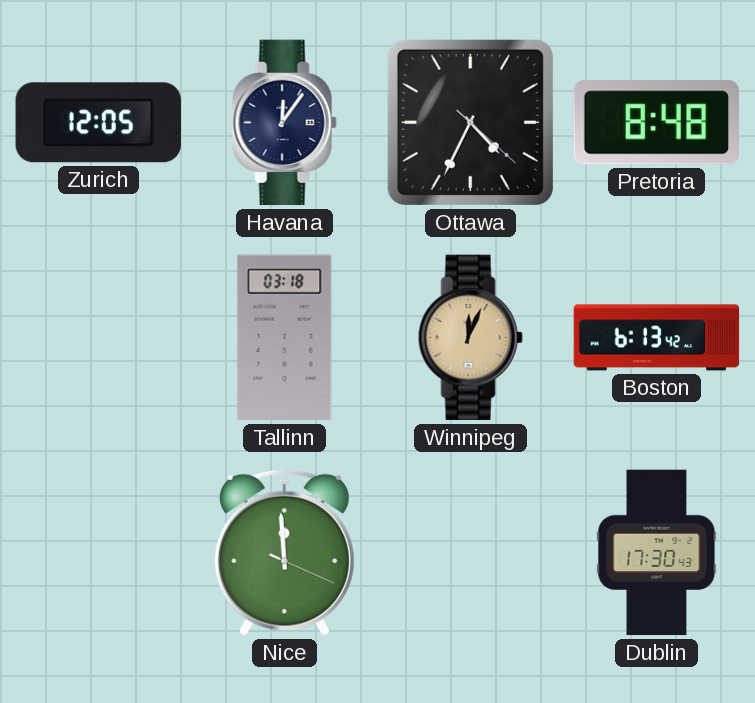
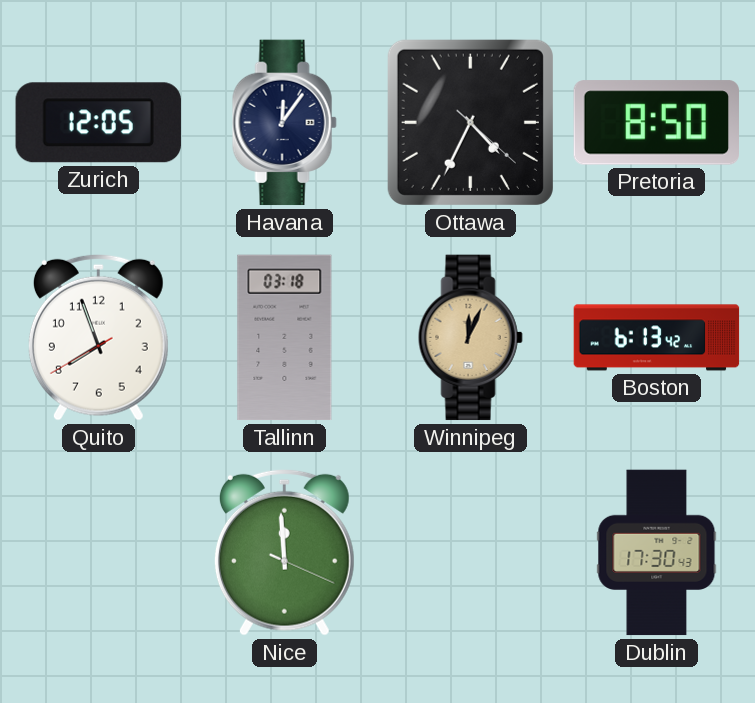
Pretoria: 8:48 -> 8:50 (657, 123)
Quito: none -> 7:56 (98, 337)
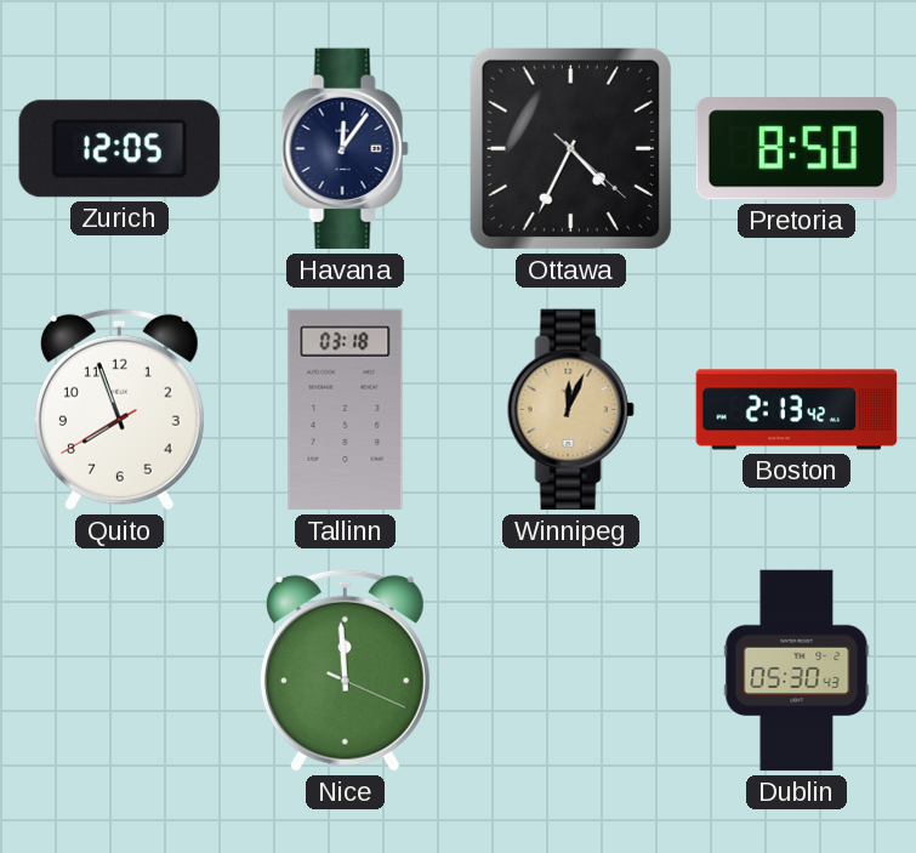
Boston: 6:13 -> 2:13 (797, 410)
Dublin: 17:30 -> 05:30 (797, 671)
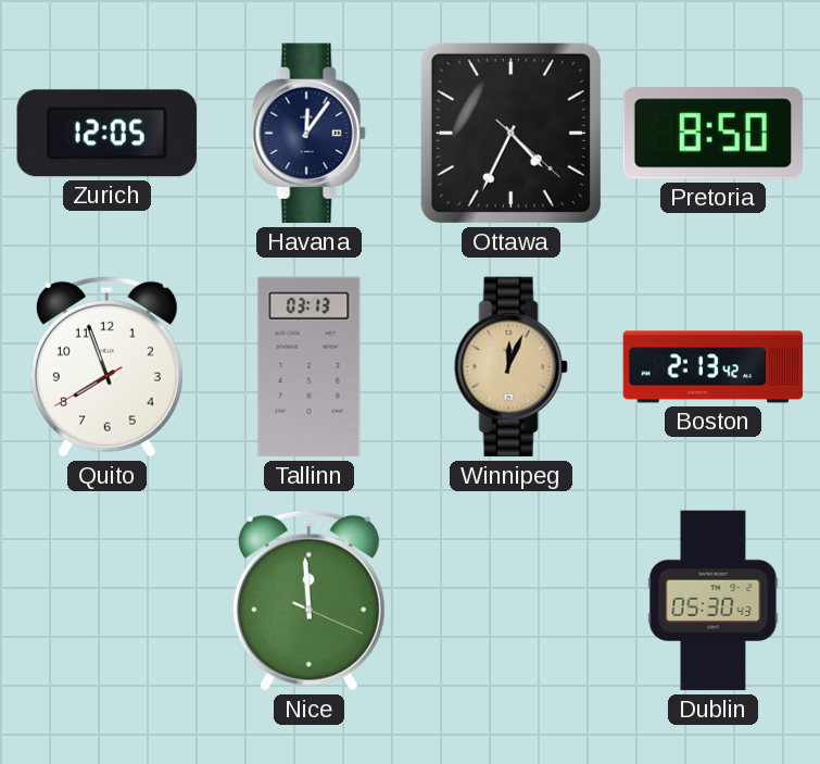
Tallinn: 03:18 -> 03:13 (310, 367)
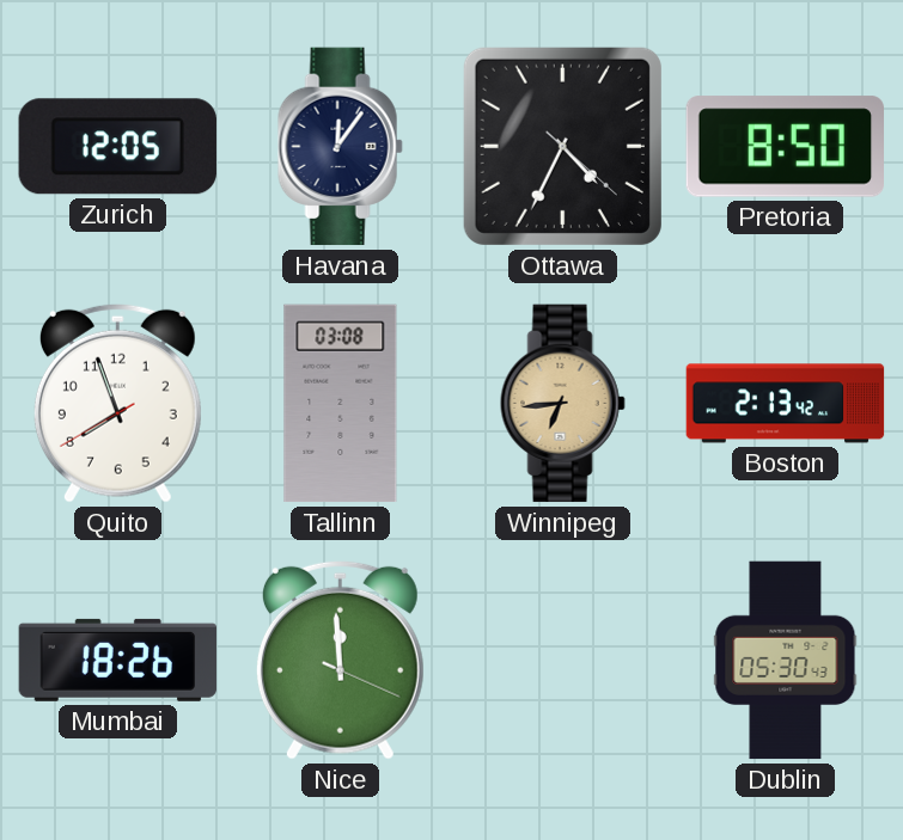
Tallinn: 03:13 -> 03:08 (341, 404)
Winnipeg: 12:04 -> 6:44 (562, 404)
Mumbai: none -> 18:26 (118, 660)
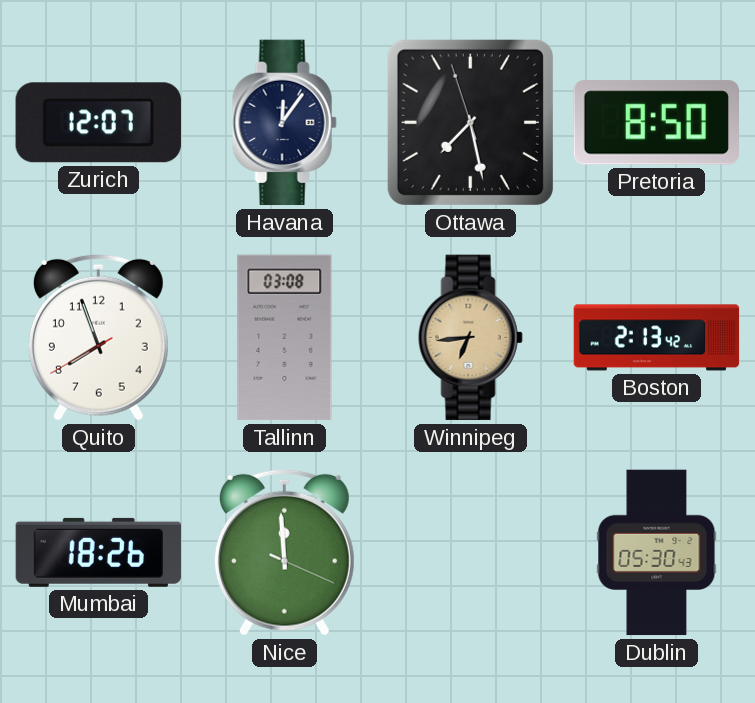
Zurich: 12:05 -> 12:07 (98, 123)
Ottawa: 4:34 -> 7:27 (470, 122)
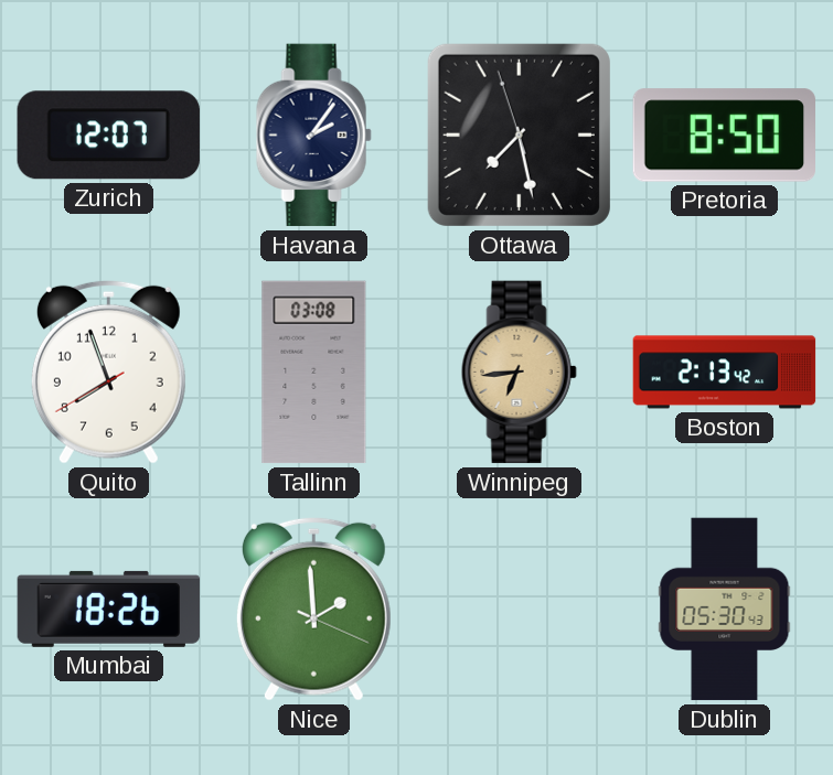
Havana: 12:06 -> 2:06 (313, 136)
Nice: 11:59 -> 1:59 (313, 609)
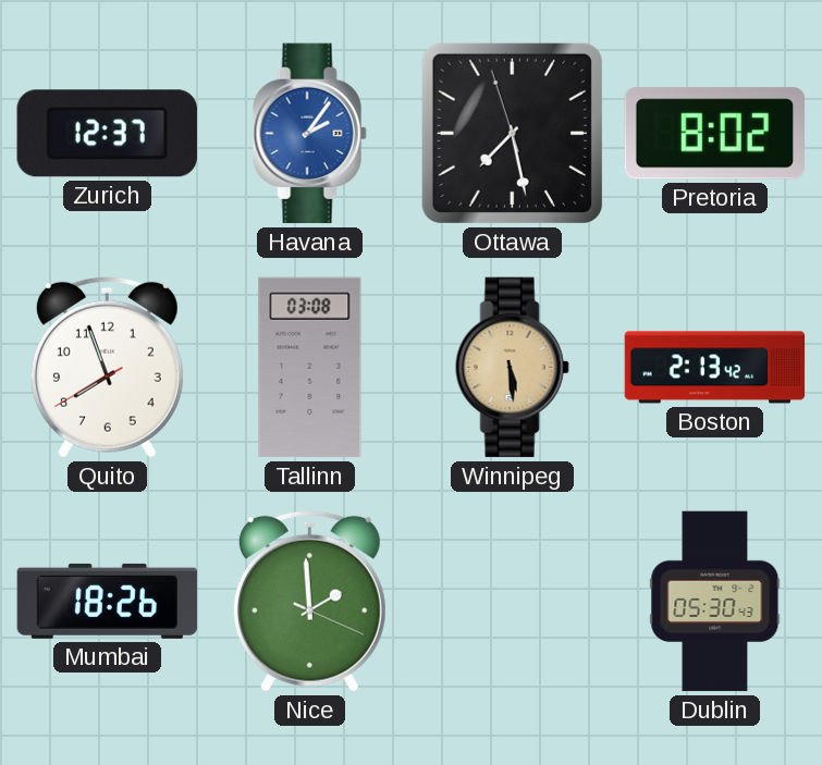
Zurich: 12:07 -> 12:37 (107, 134)
Havana dial: navy -> blue (309, 134)
Pretoria: 8:50 -> 8:02 (715, 134)
Winnipeg: 6:44 -> 5:29 (512, 368)
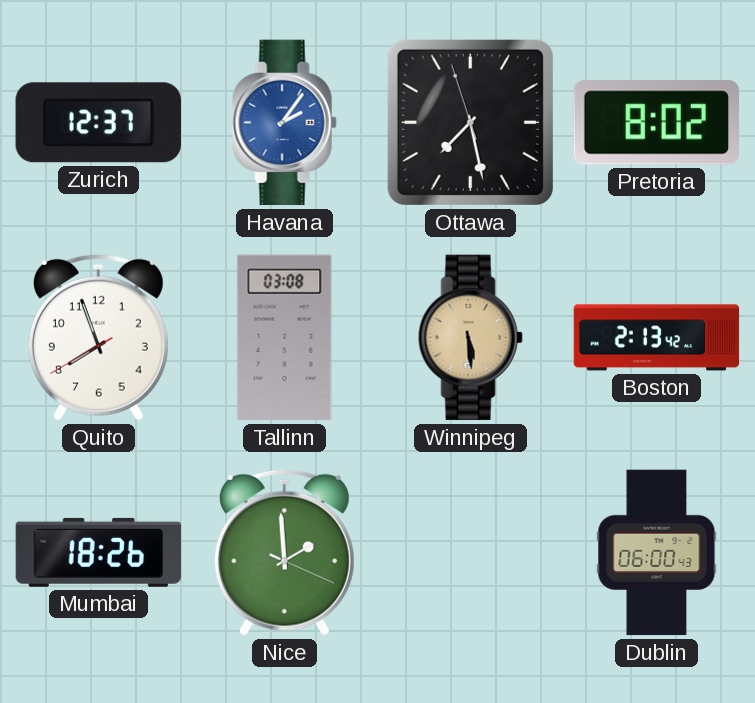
Dublin: 05:30 -> 06:00 (657, 553)
